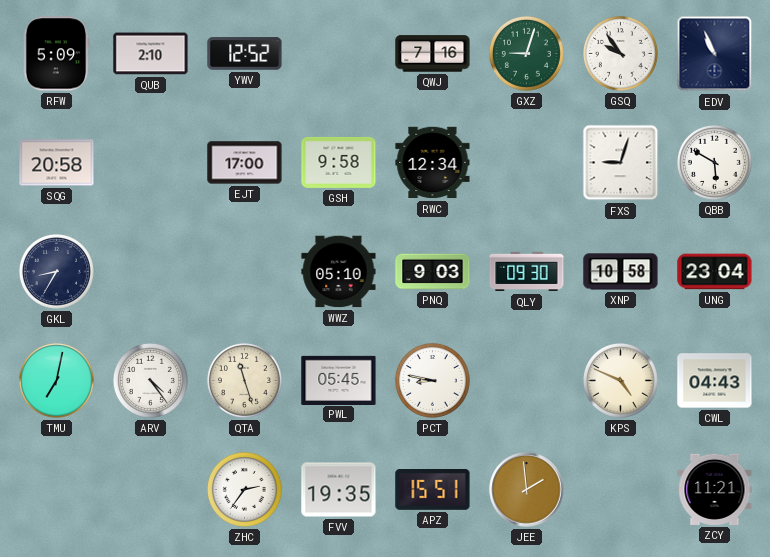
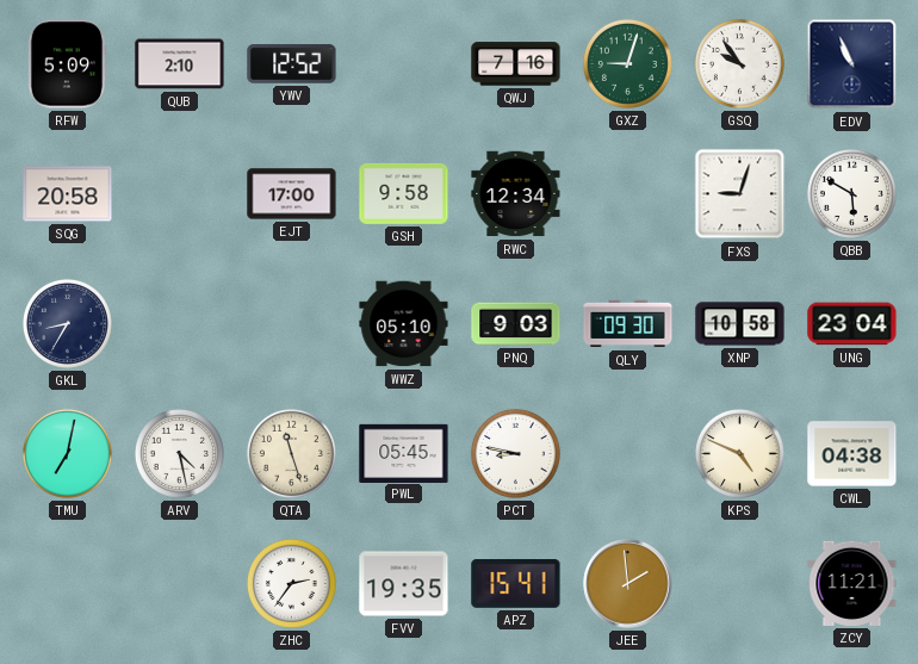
ARV: 4:24 -> 4:28 (179, 453)
CWL: 04:43 -> 04:38 (852, 454)
APZ: 15:51 -> 15:41 (516, 584)
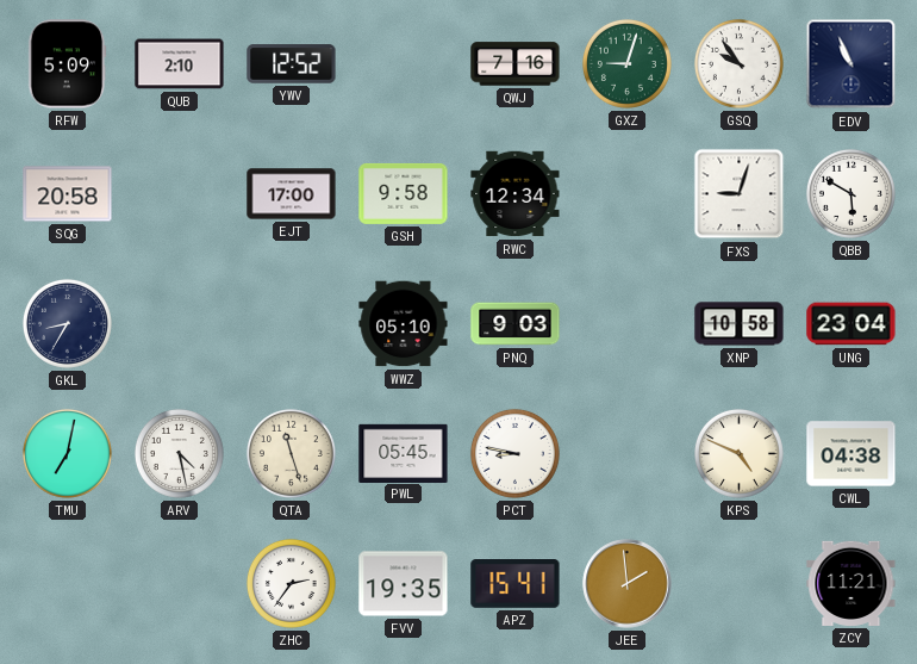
QLY: 09:30 -> none (628, 324)
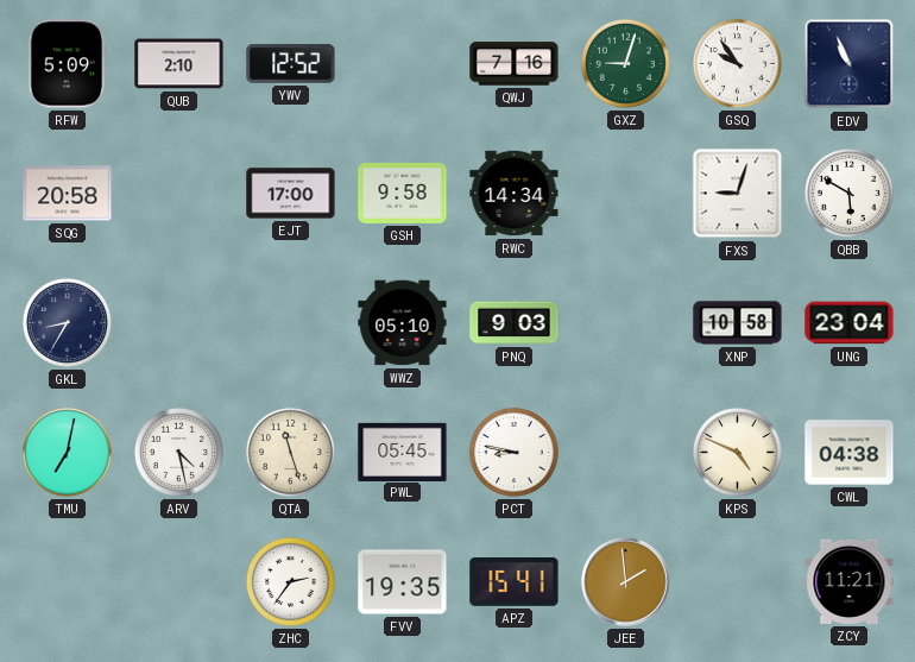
RWC: 12:34 -> 14:34 (515, 194)
